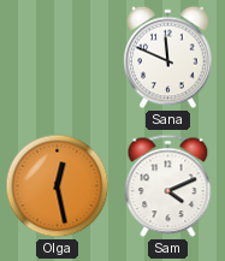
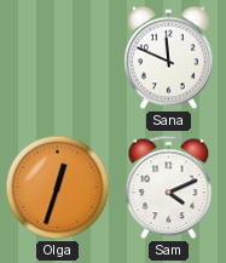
Olga: 12:28 -> 12:33 (58, 188)
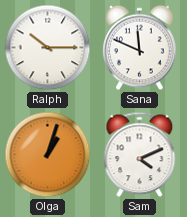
Ralph: none -> 10:15 (48, 48)
Olga: 12:33 -> 1:03 (48, 155)
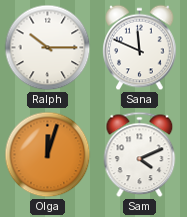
Olga: 1:03 -> 12:03 (48, 155)
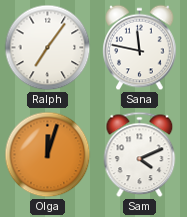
Ralph: 10:15 -> 7:06 (48, 48)
Sana: 11:49 -> 11:47 (140, 48)
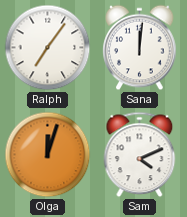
Sana: 11:47 -> 12:01 (140, 48)
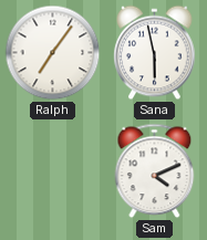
Sana: 12:01 -> 5:58 (155, 53)
Olga: 12:03 -> none (48, 155)
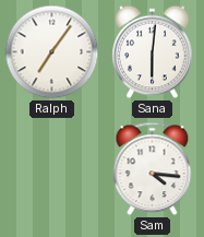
Sana: 5:58 -> 6:01 (153, 52)
Sam: 4:11 -> 4:16 (153, 169)
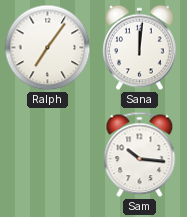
Sana: 6:01 -> 12:01 (140, 48)
Sam: 4:16 -> 10:16 (140, 155)
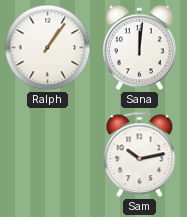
Ralph: 7:06 -> 1:06 (48, 48)
Sam: 10:16 -> 10:13 (140, 155)
